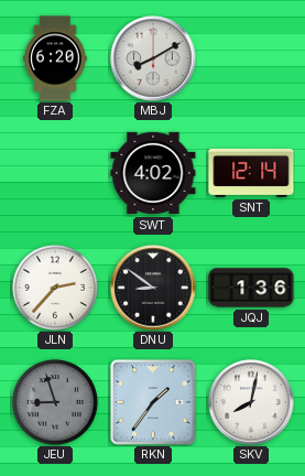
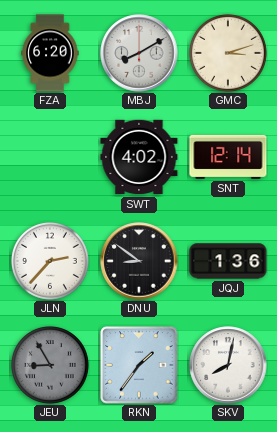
GMC: none -> 3:12 (228, 53)
JEU: 8:57 -> 8:55 (50, 365)
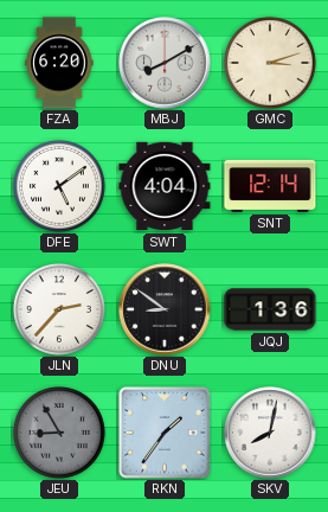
DFE: none -> 5:09 (59, 186)
SWT: 4:02 -> 4:04 (165, 186)
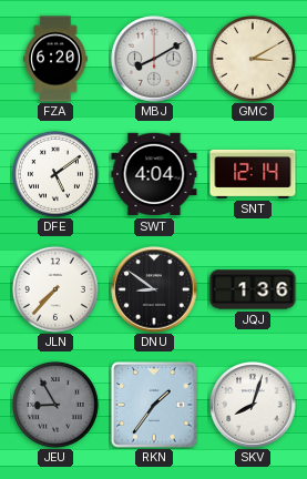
GMC: 3:12 -> 3:10 (253, 59)
JLN: 2:37 -> 7:37 (55, 289)
SKV: 8:02 -> 8:03 (253, 405)
